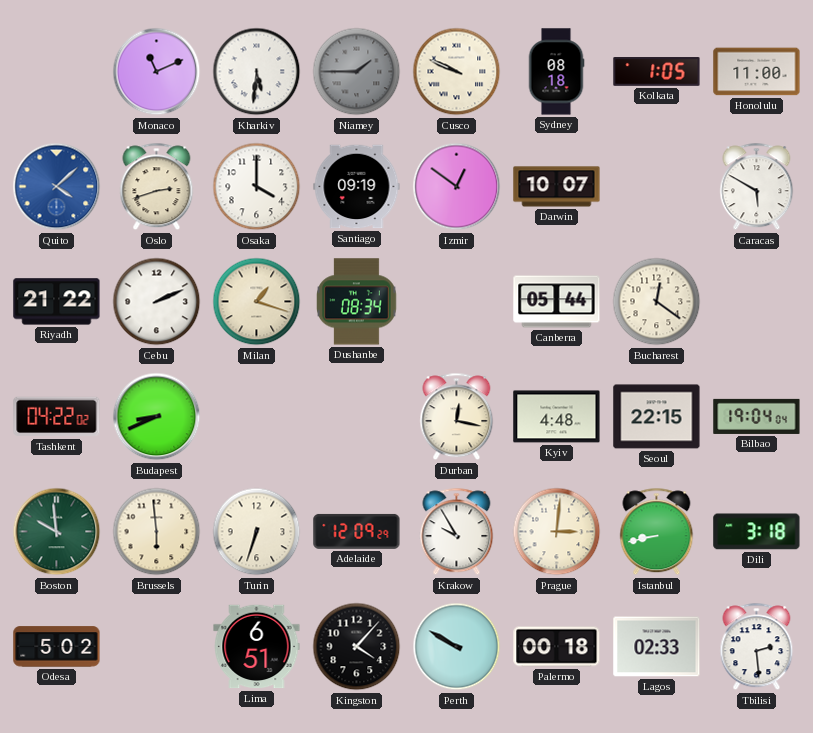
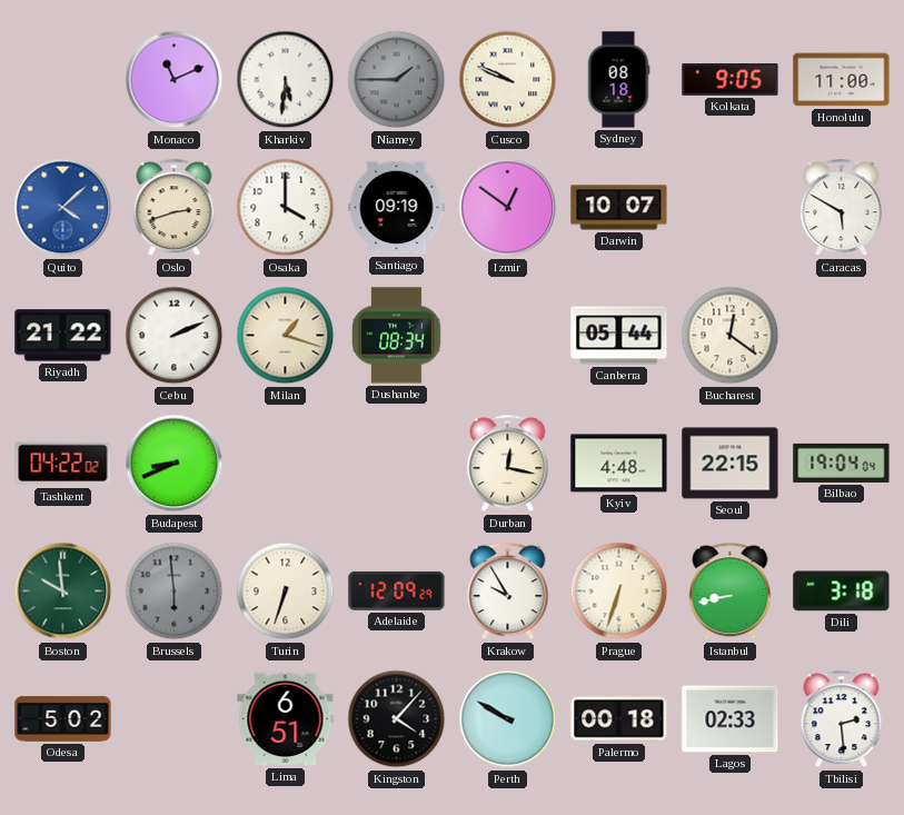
Kolkata: 1:05 -> 9:05 (731, 80)
Brussels dial: cream -> grey (175, 592)
Prague: 3:01 -> 6:33 (619, 592)
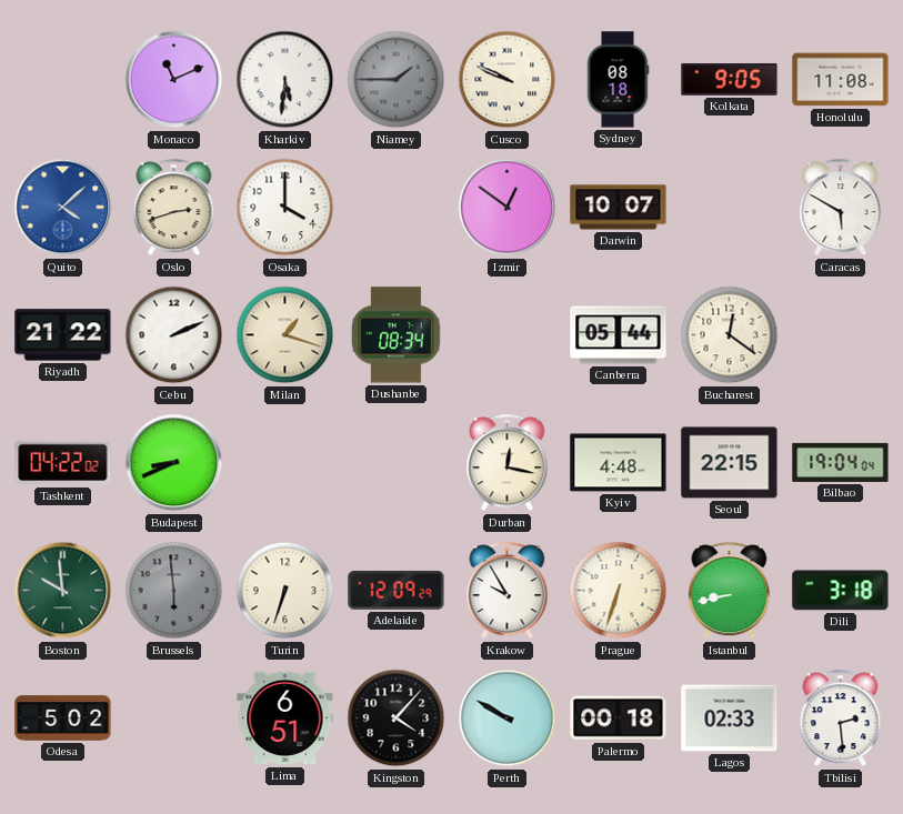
Honolulu: 11:00 -> 11:08 (841, 80)
Santiago: 09:19 -> none (397, 208)
